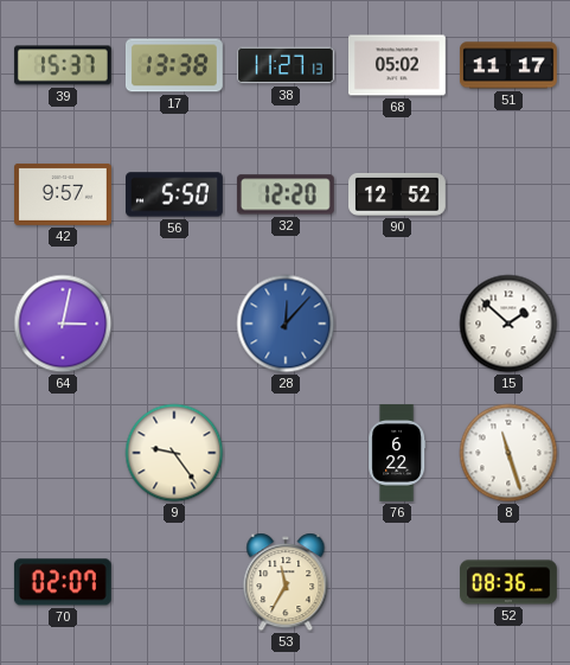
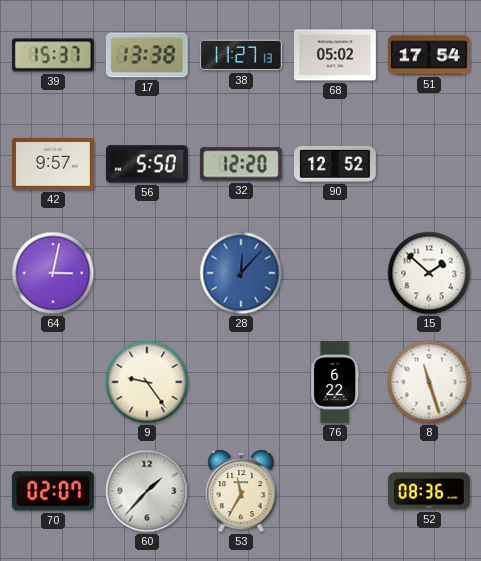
51: 11:17 -> 17:54 (429, 55)
60: none -> 1:37 (147, 491)
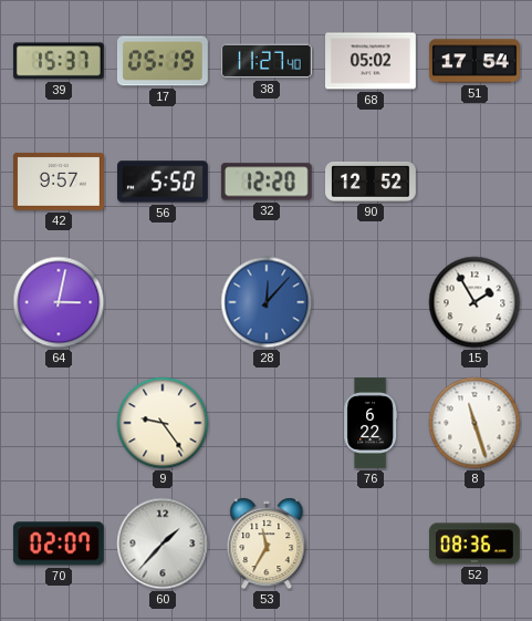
17: 13:38 -> 05:19 (163, 61)
38: 11:27:13 -> 11:27:40 (268, 61)
15: 1:52 -> 1:55 (474, 302)
